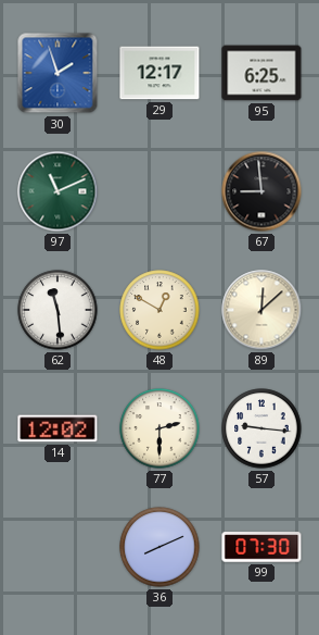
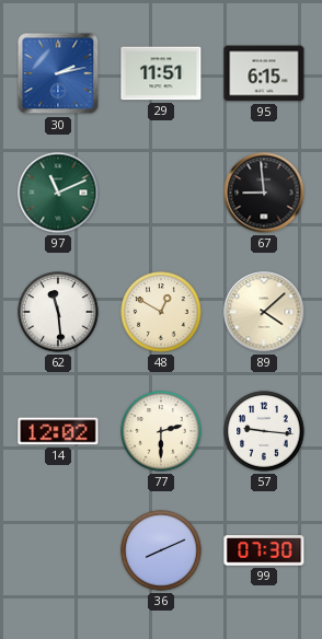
30: 1:57 -> 2:13 (58, 73)
29: 12:17 -> 11:51 (161, 73)
95: 6:25 -> 6:15 (264, 73)
89: 12:08 -> 4:08 (264, 312)
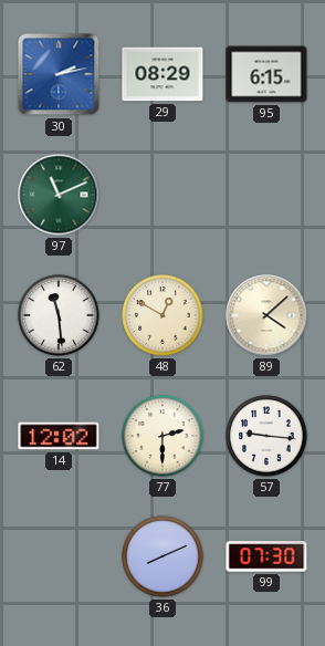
29: 11:51 -> 08:29 (162, 74)
67: 8:59 -> none (264, 193)
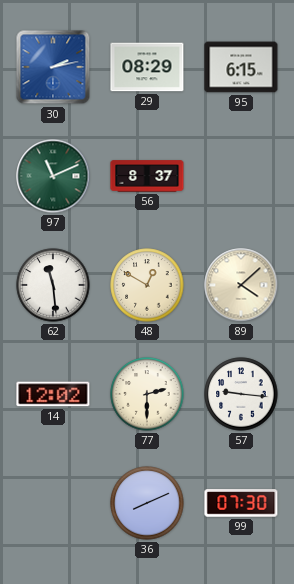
56: none -> 8:37 (147, 176)
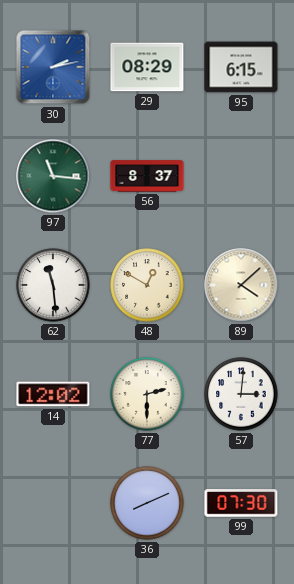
97: 11:11 -> 11:16 (53, 176)
57: 9:16 -> 3:01 (241, 394)
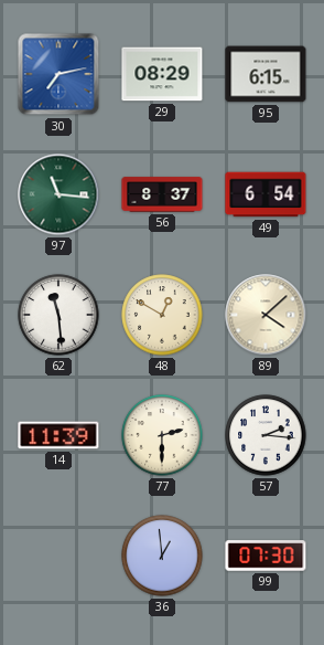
30: 2:13 -> 7:13 (58, 74)
49: none -> 6:54 (266, 194)
14: 12:02 -> 11:39 (58, 435)
57: 3:01 -> 2:16 (266, 435)
36: 8:11 -> 12:59 (162, 556)
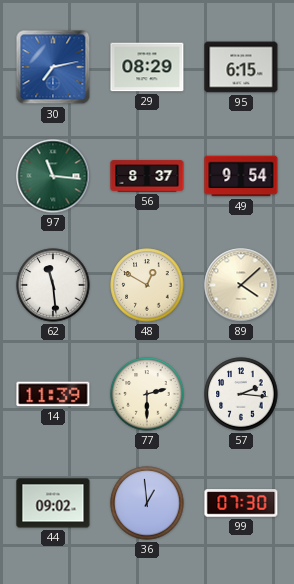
49: 6:54 -> 9:54 (241, 176)
44: none -> 09:02 (53, 503)
